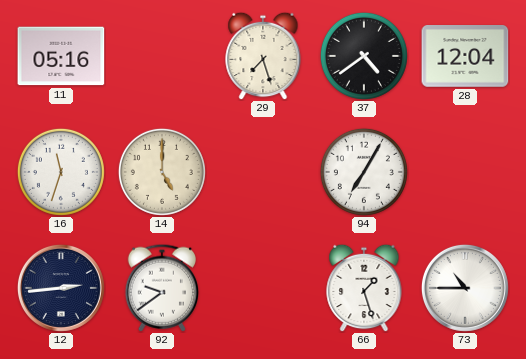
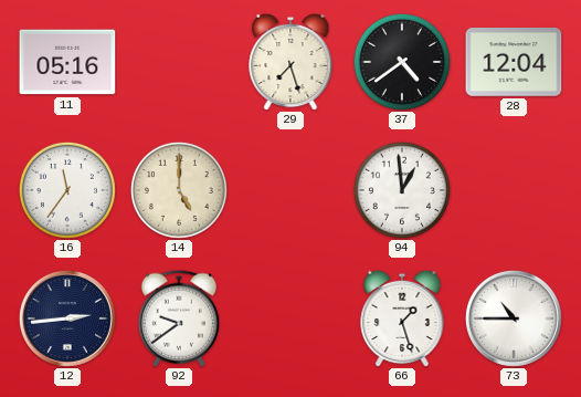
16: 11:33 -> 11:36 (67, 190)
94: 7:05 -> 12:59 (402, 190)
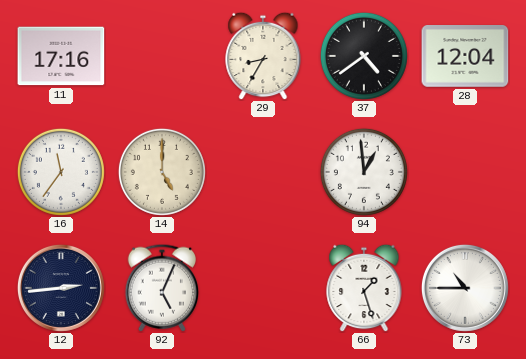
11: 05:16 -> 17:16 (61, 56)
29: 7:27 -> 8:35 (263, 56)
92: 9:39 -> 5:04 (161, 288)
